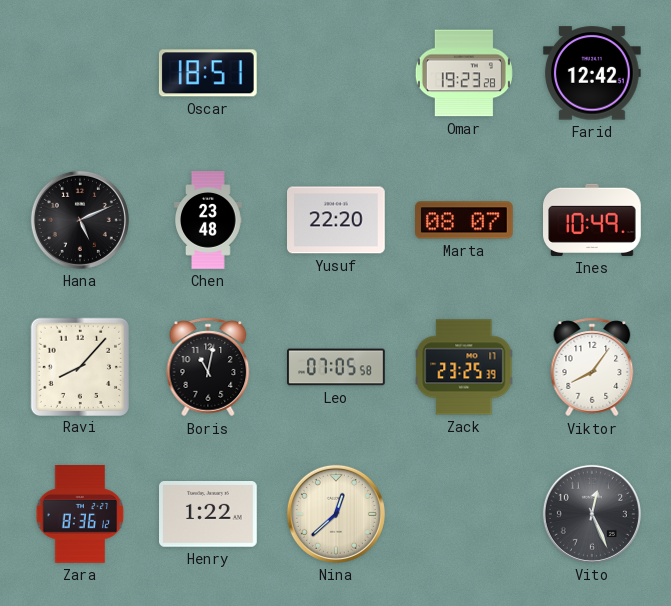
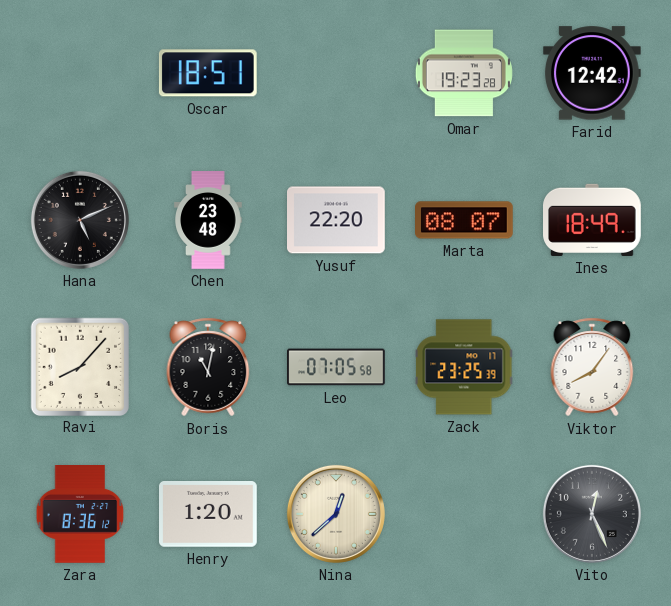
Ines: 10:49 -> 18:49 (593, 220)
Henry: 1:22 -> 1:20 (209, 515)
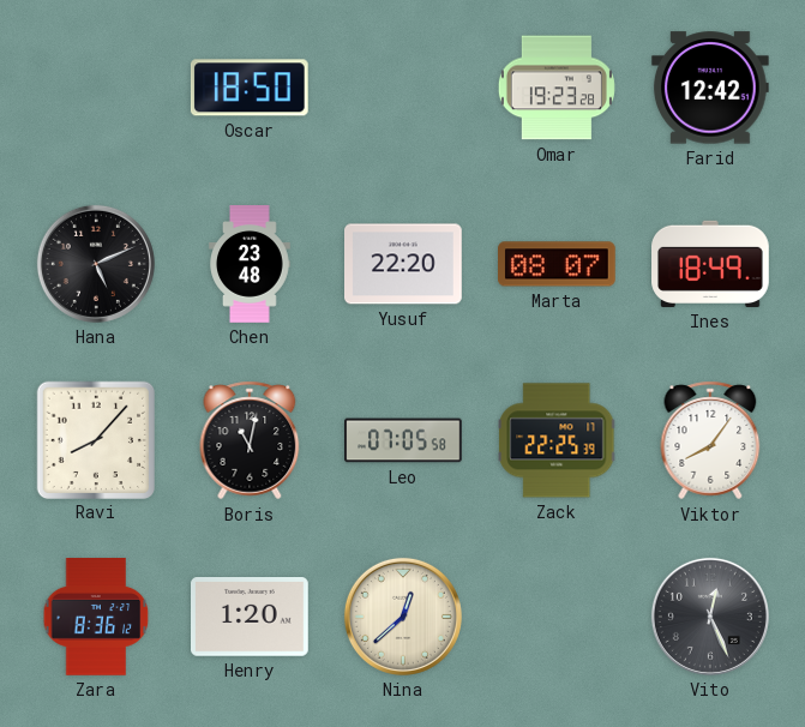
Oscar: 18:51 -> 18:50 (250, 88)
Zack: 23:25 -> 22:25 (557, 440)
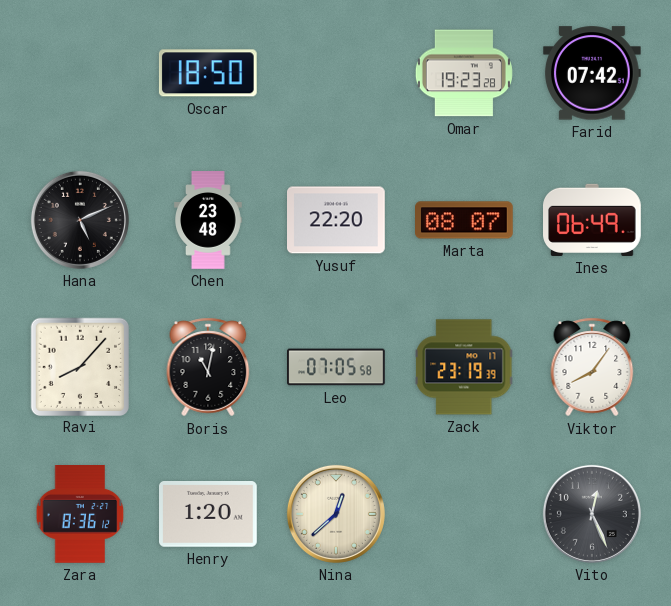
Farid: 12:42 -> 07:42 (592, 73)
Ines: 18:49 -> 06:49 (593, 220)
Zack: 22:25 -> 23:19 (464, 367)
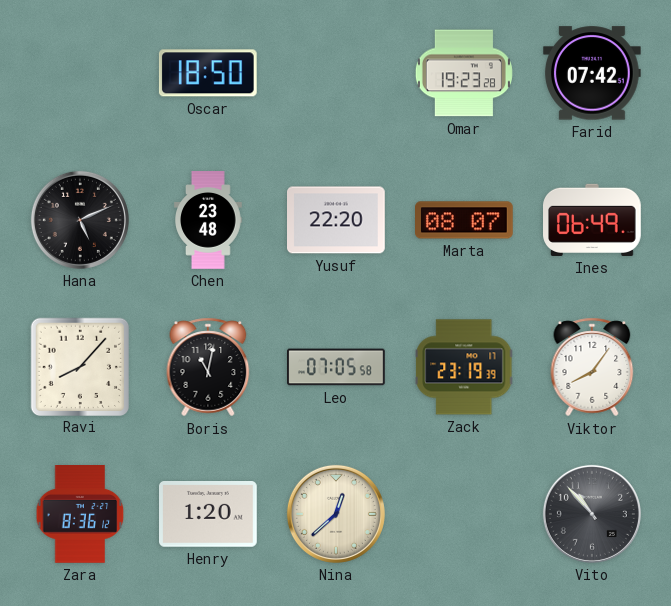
Vito: 12:26 -> 10:53 (592, 514)
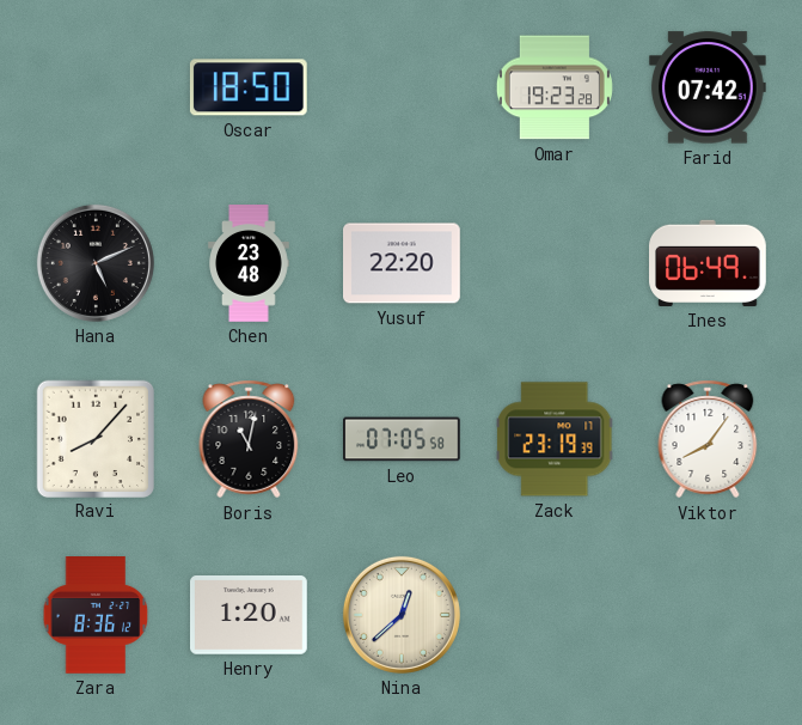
Marta: 08:07 -> none (465, 220)
Vito: 10:53 -> none (592, 514)
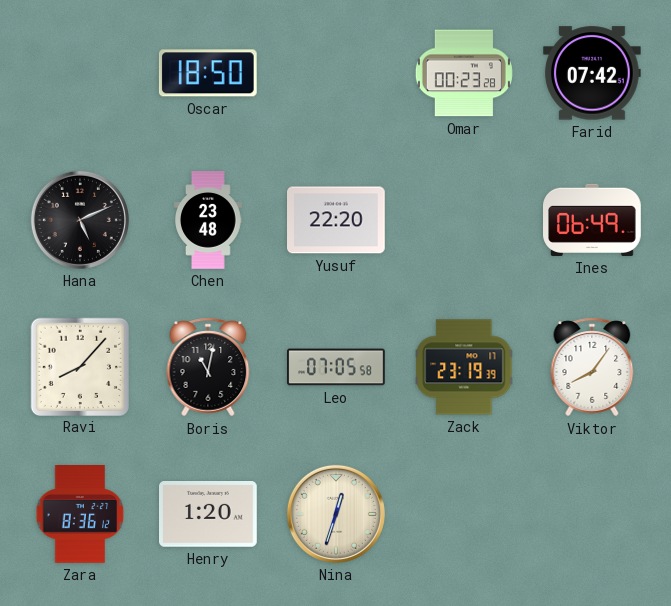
Omar: 19:23 -> 00:23 (464, 73)
Nina: 12:38 -> 12:33 (336, 514)
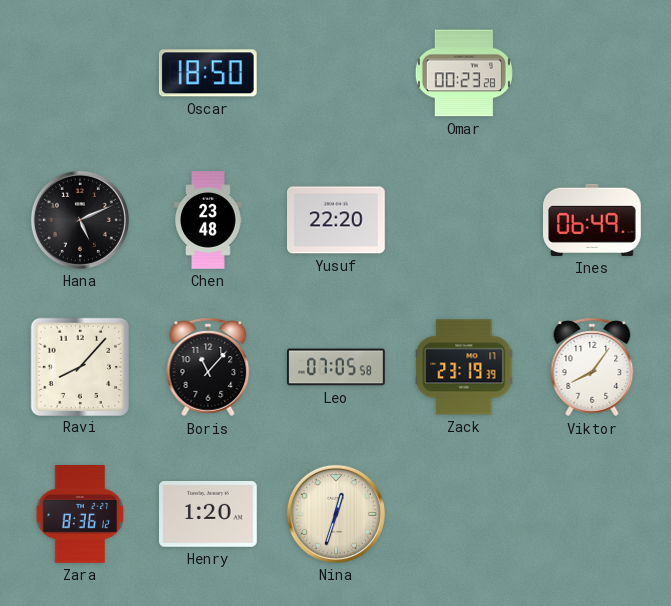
Farid: 07:42 -> none (592, 73)
Boris: 11:02 -> 11:07 (208, 367)
